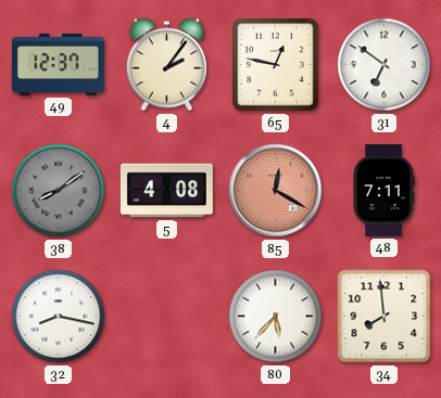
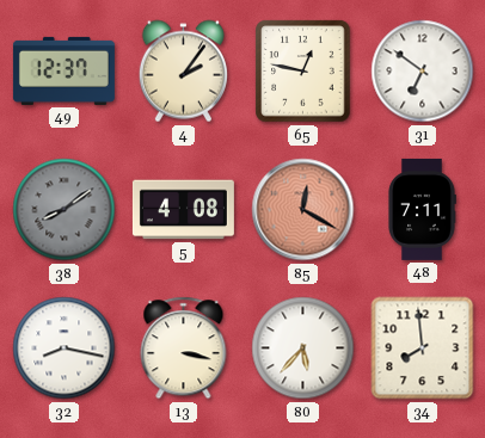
13: none -> 3:17 (184, 348)
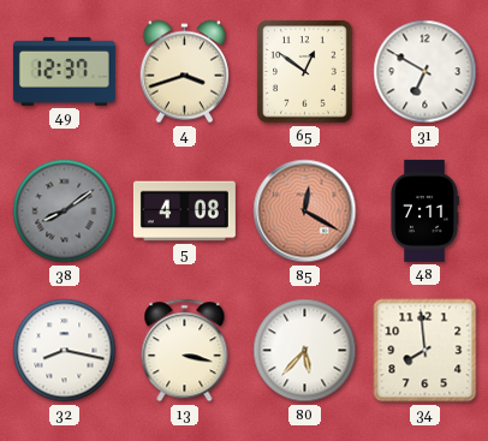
4: 2:06 -> 3:42 (184, 72)
65: 12:47 -> 12:51 (305, 72)
31: 6:51 -> 6:50 (425, 72)
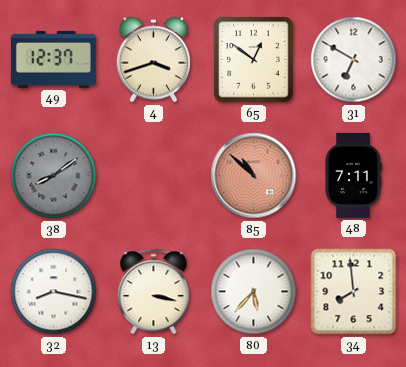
5: 4:08 -> none (184, 211)
85: 12:20 -> 10:52 (254, 176)
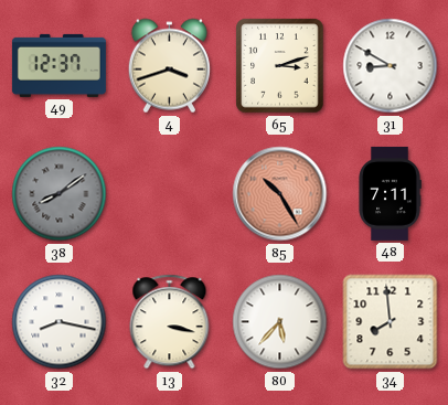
65: 12:51 -> 3:12 (280, 66)
31: 6:50 -> 8:50 (391, 66)
85: 10:52 -> 10:25 (280, 194)
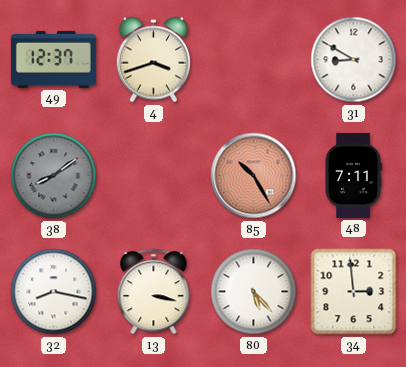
65: 3:12 -> none (280, 66)
80: 5:37 -> 5:23 (254, 292)
34: 7:59 -> 2:59 (354, 292)
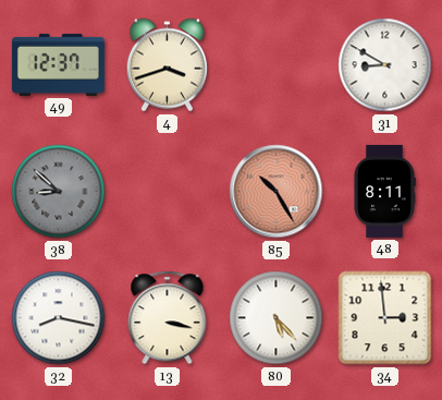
38: 8:09 -> 8:52 (59, 192)
48: 7:11 -> 8:11 (384, 191)
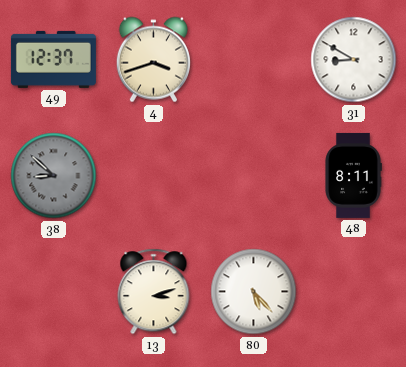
85: 10:25 -> none (277, 192)
32: 8:17 -> none (59, 318)
13: 3:17 -> 3:12 (154, 292)
34: 2:59 -> none (385, 318)
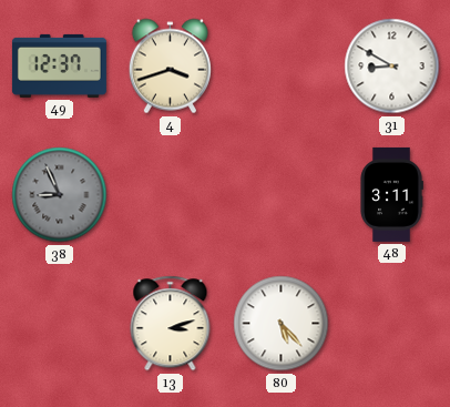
38: 8:52 -> 8:56 (60, 195)
48: 8:11 -> 3:11 (391, 194)
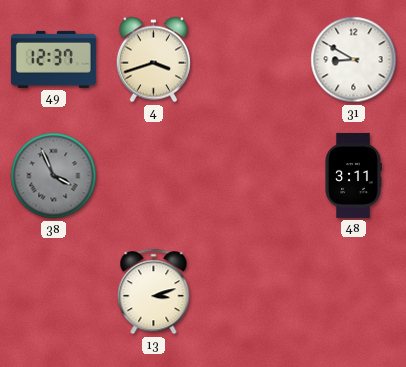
38: 8:56 -> 3:56 (54, 176)
80: 5:23 -> none (282, 324)
